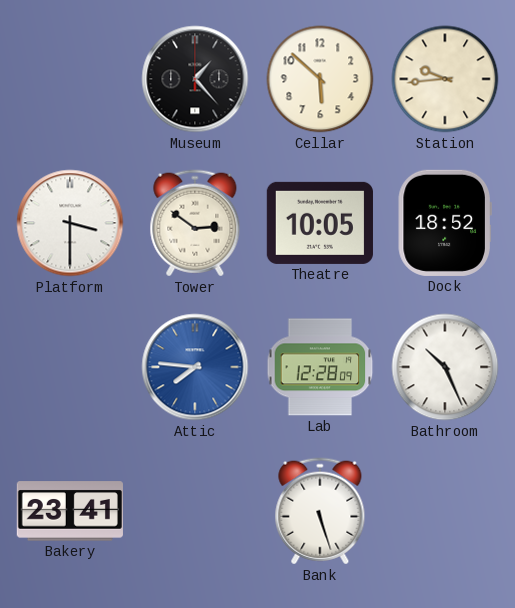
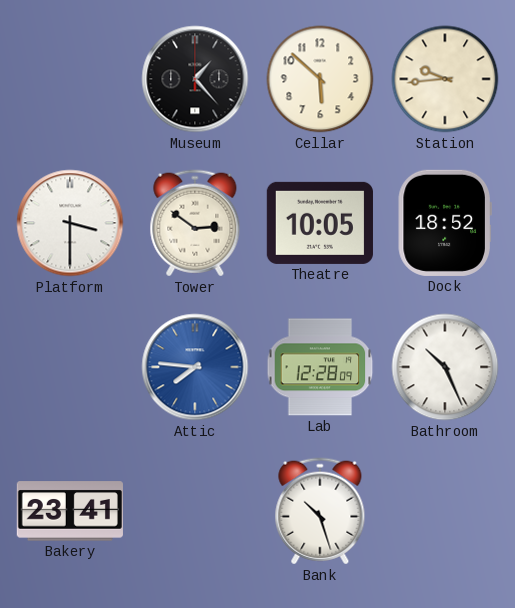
Bank: 5:27 -> 10:27 (320, 511)
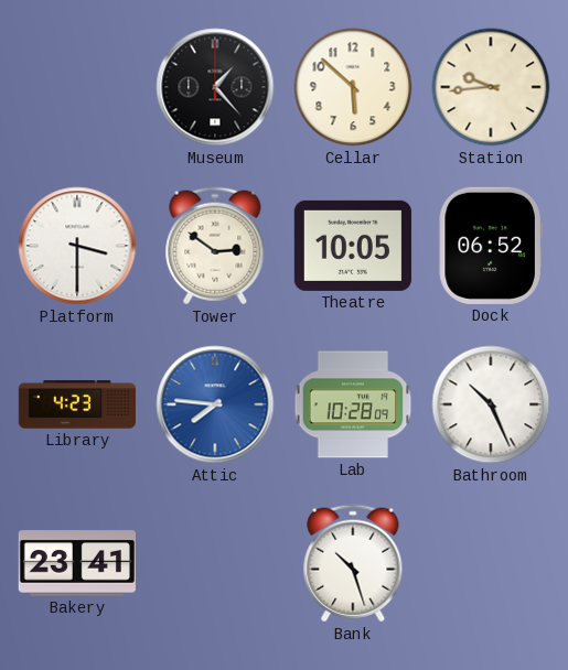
Dock: 18:52 -> 06:52 (491, 246)
Library: none -> 4:23 (76, 404)
Lab: 12:28 -> 10:28 (353, 404)
